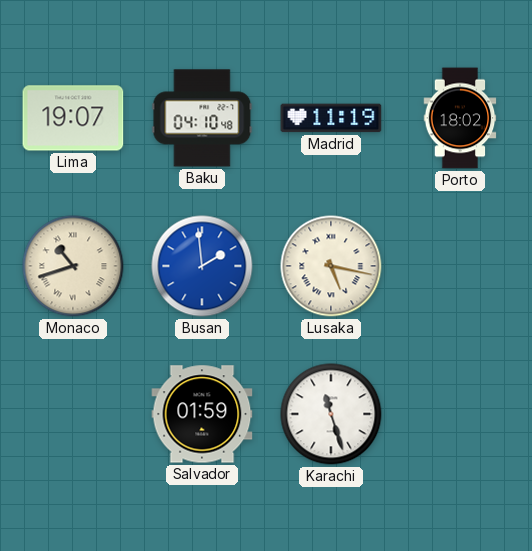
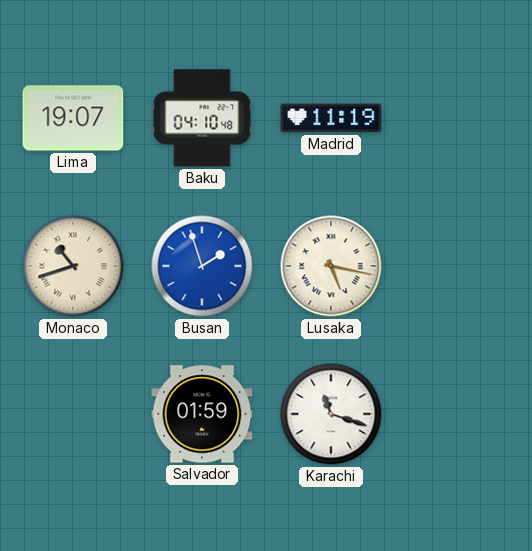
Porto: 18:02 -> none (460, 118)
Busan: 1:59 -> 1:57 (202, 266)
Karachi: 11:27 -> 11:18 (331, 414)
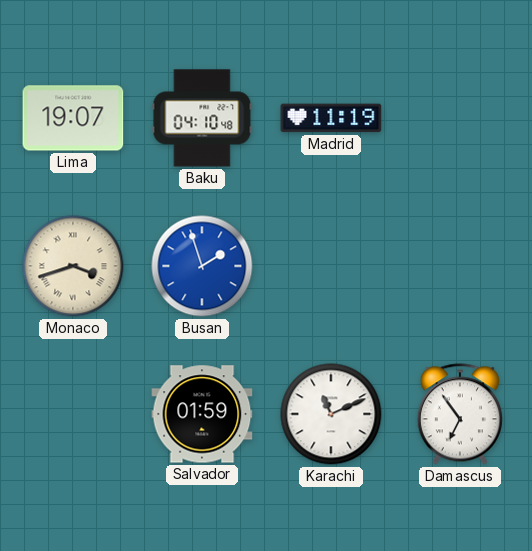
Monaco: 10:42 -> 3:42 (73, 266)
Lusaka: 5:17 -> none (331, 266)
Karachi: 11:18 -> 11:11 (331, 414)
Damascus: none -> 6:54 (460, 414)
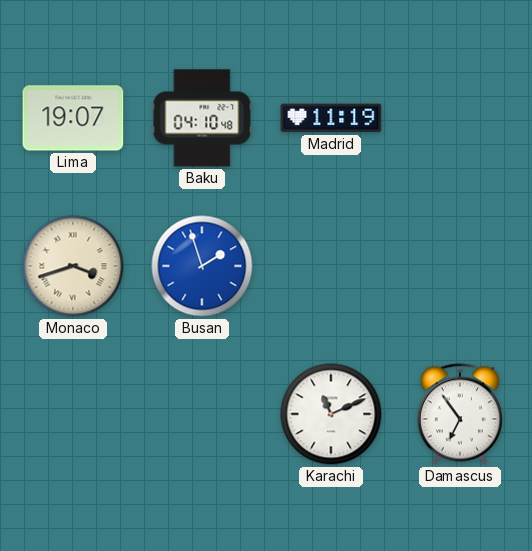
Salvador: 01:59 -> none (202, 414)
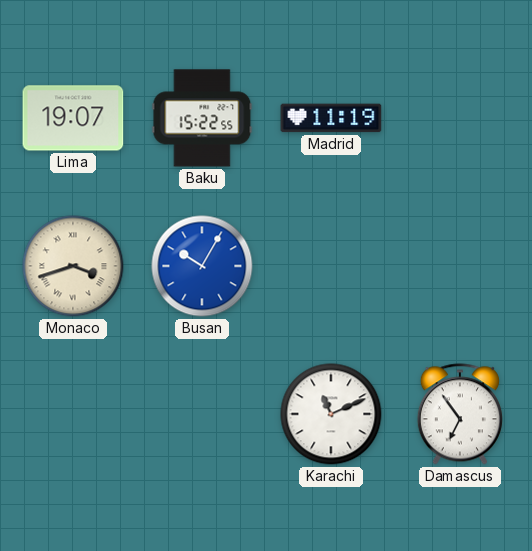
Baku: 04:10 -> 15:22 (202, 118)
Busan: 1:57 -> 10:05 (202, 266)
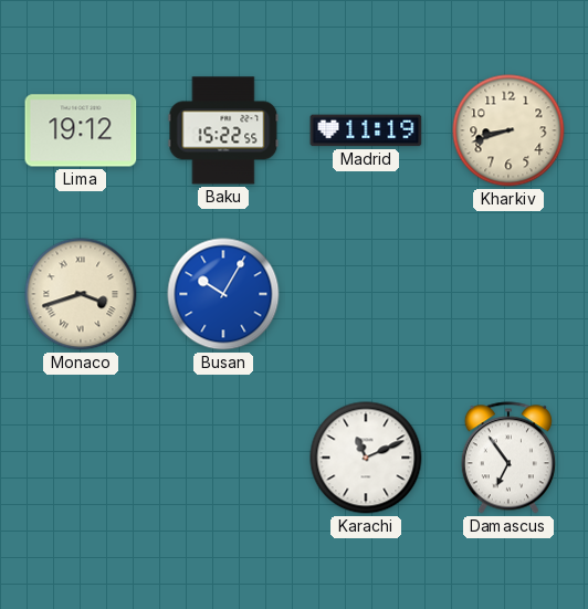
Lima: 19:07 -> 19:12 (81, 130)
Kharkiv: none -> 8:42 (508, 130)
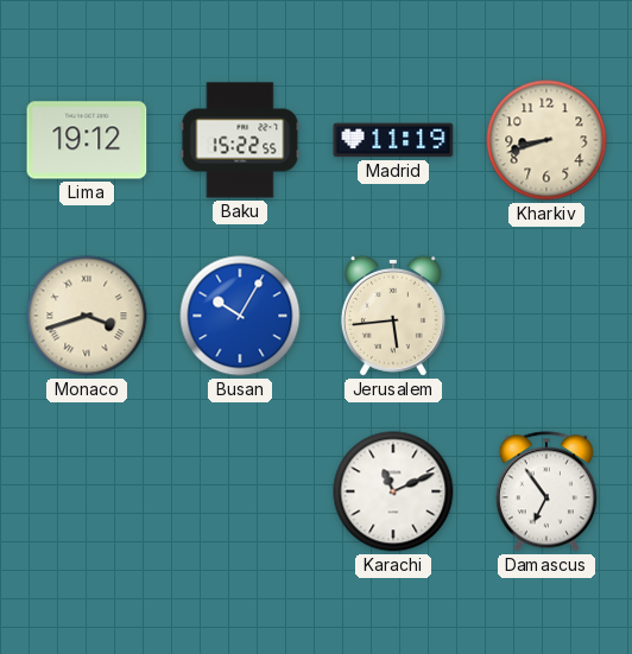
Jerusalem: none -> 5:44 (393, 316)
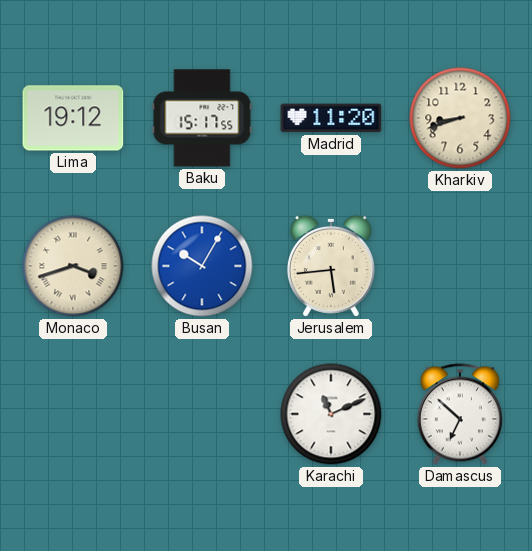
Baku: 15:22 -> 15:17 (202, 118)
Madrid: 11:19 -> 11:20 (331, 118)
Damascus: 6:54 -> 6:52 (460, 414)
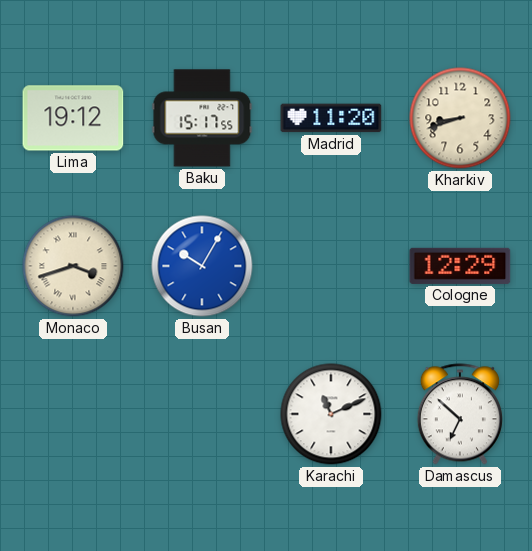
Jerusalem: 5:44 -> none (331, 266)
Cologne: none -> 12:29 (460, 266)
